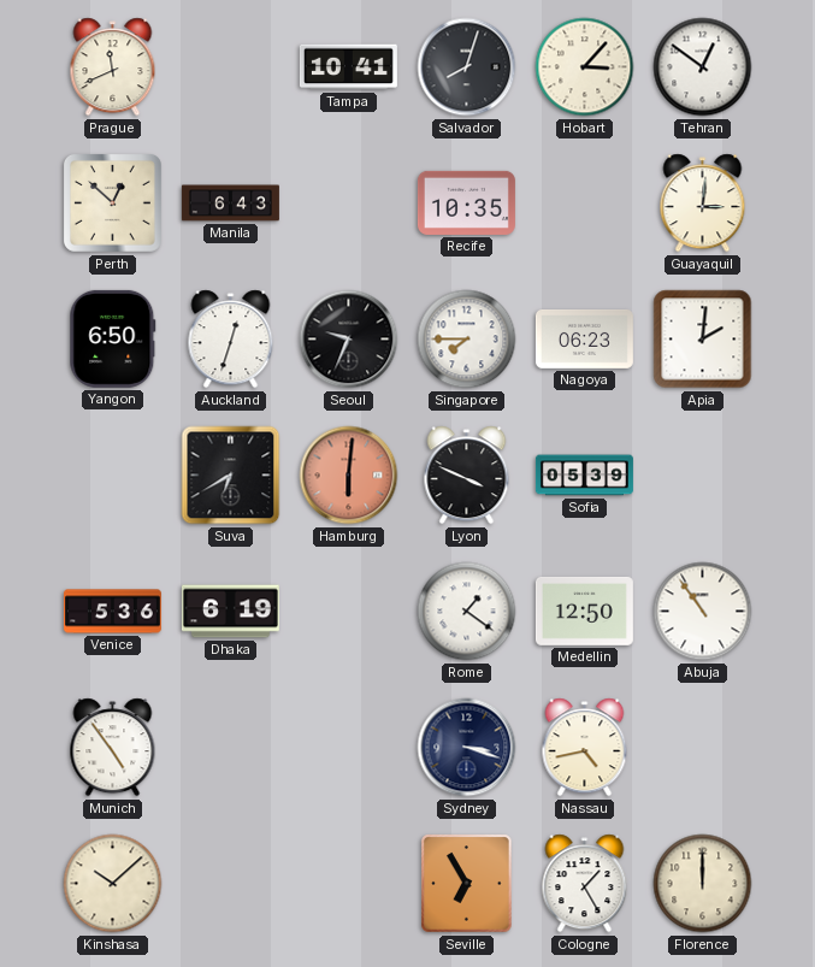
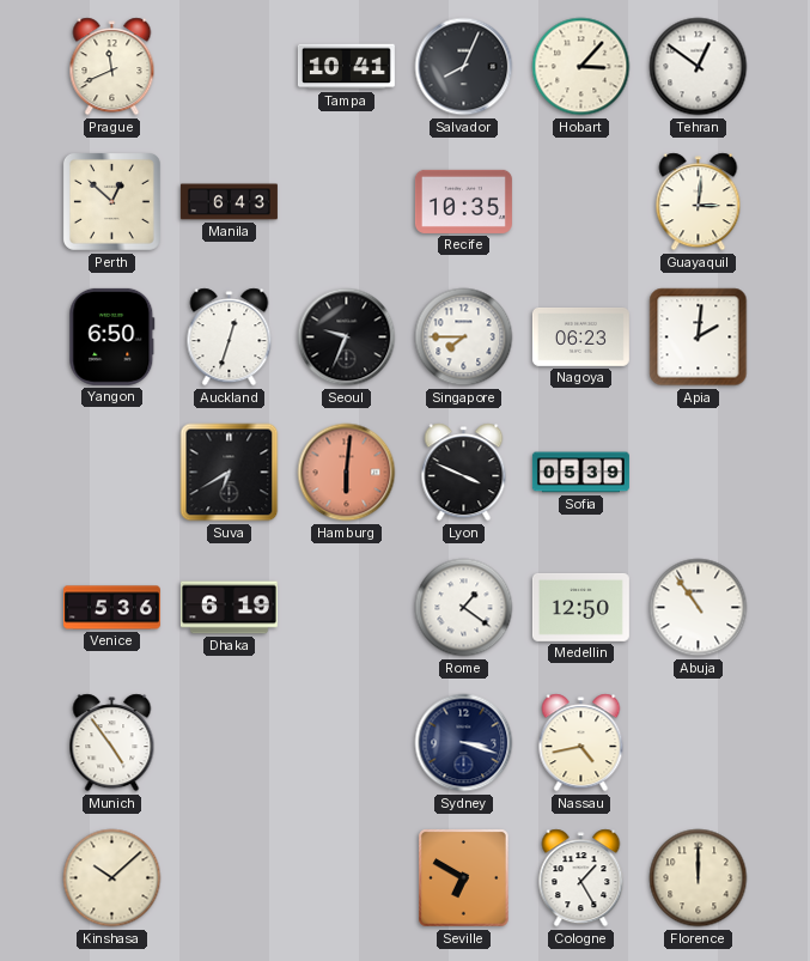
Salvador: 8:03 -> 8:04 (464, 67)
Seville: 6:55 -> 6:50 (464, 878)
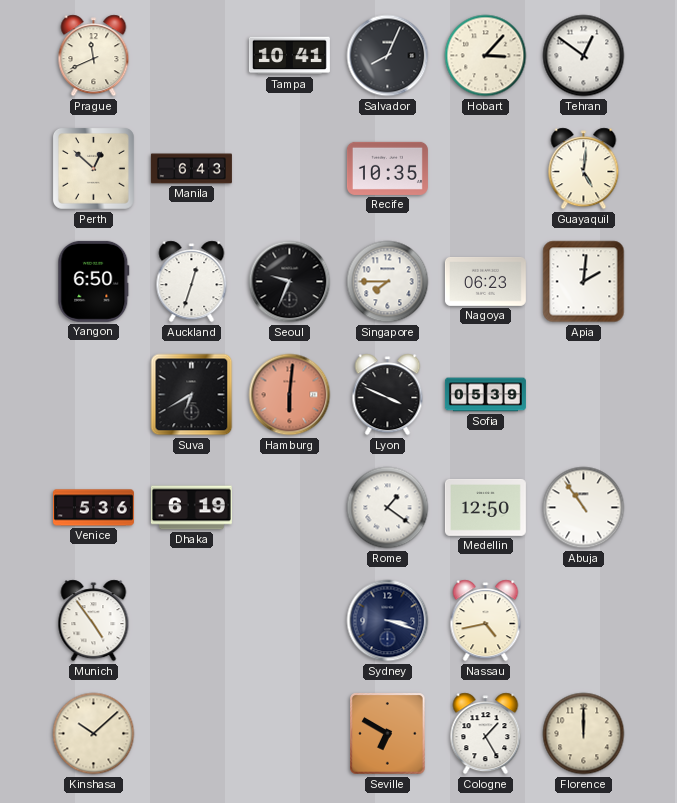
Guayaquil: 3:01 -> 5:01 (584, 169)
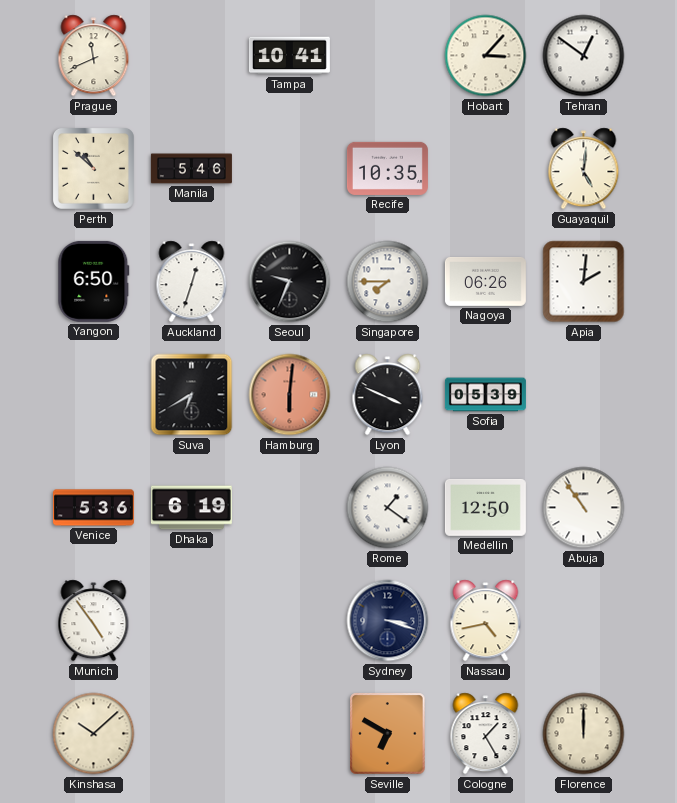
Salvador: 8:04 -> none (388, 56)
Perth: 12:52 -> 10:52 (93, 168)
Manila: 6:43 -> 5:46 (191, 169)
Nagoya: 06:23 -> 06:26 (485, 282)
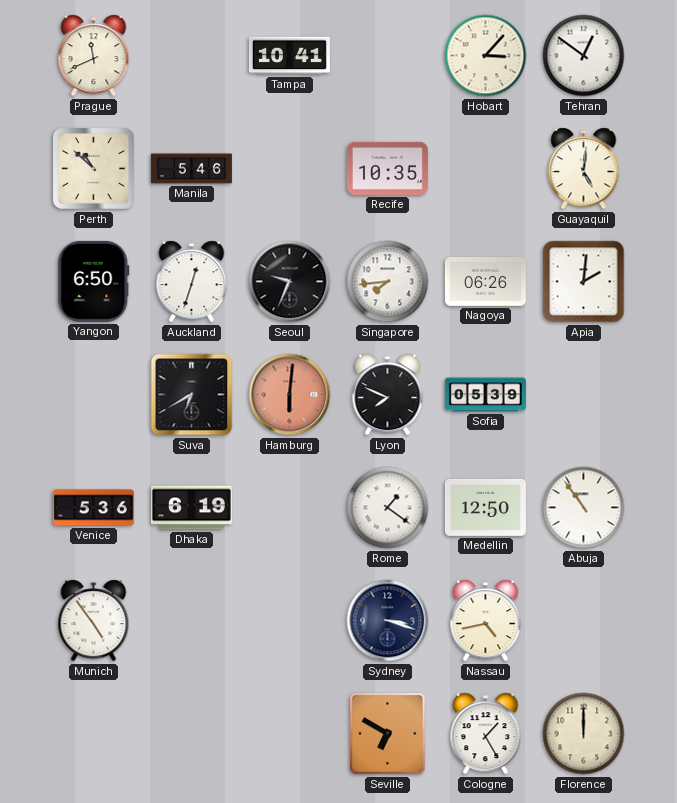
Singapore: 7:45 -> 7:44 (388, 282)
Lyon: 3:49 -> 7:49 (388, 395)
Kinshasa: 10:08 -> none (94, 734)
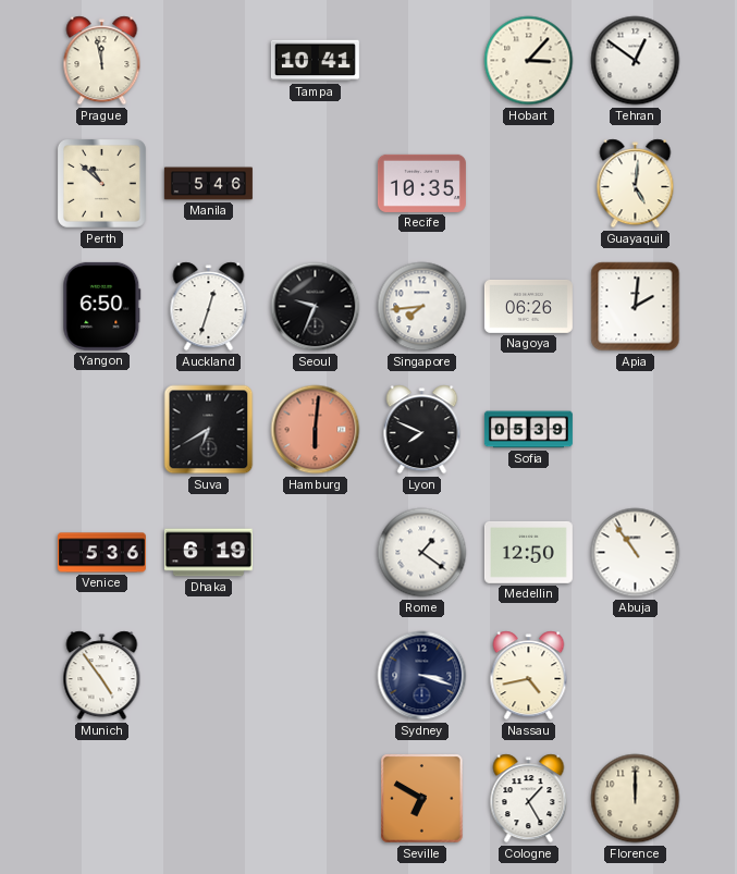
Prague: 11:41 -> 11:58 (102, 61)
